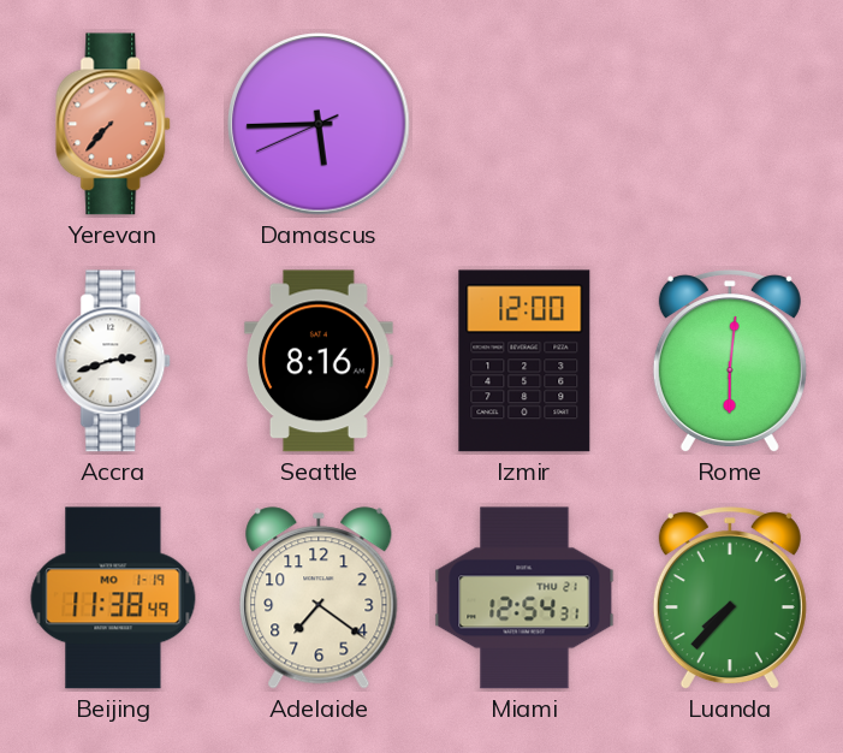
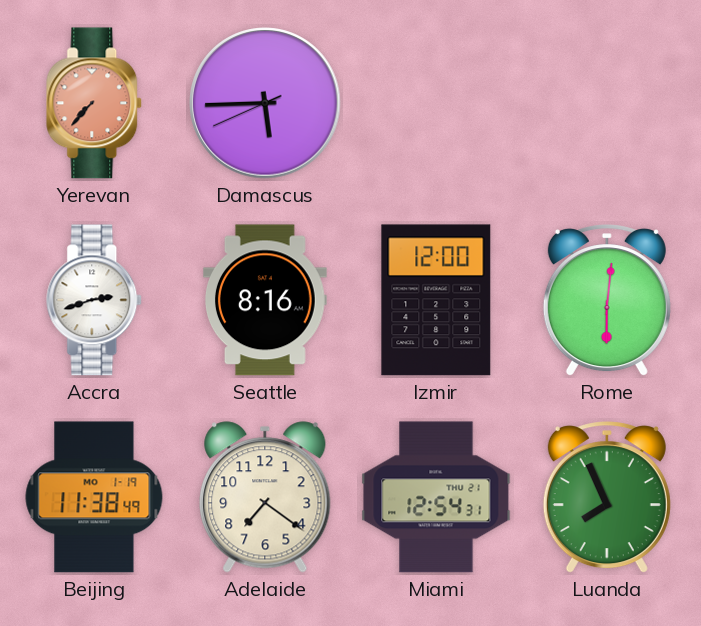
Luanda: 7:37 -> 7:56 (607, 498)
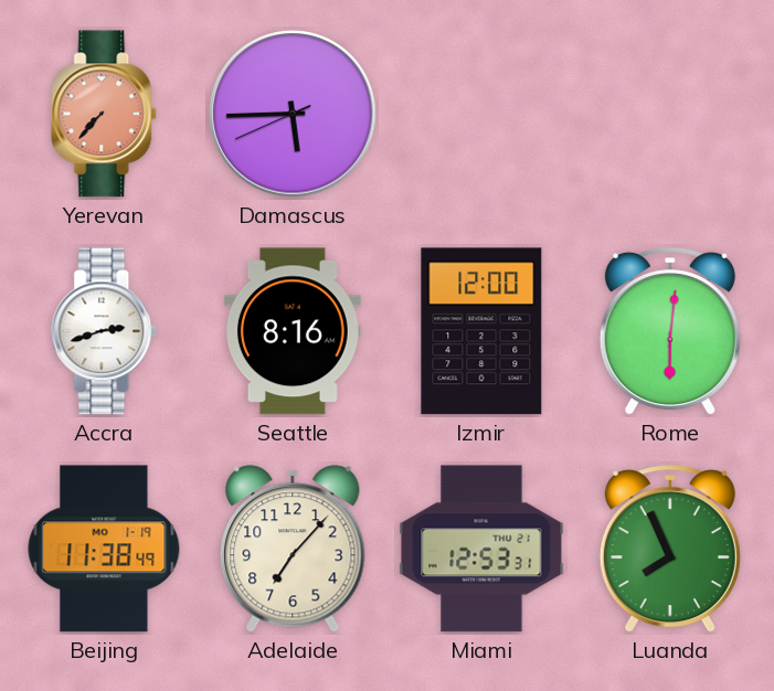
Adelaide: 7:21 -> 7:07 (293, 549)
Miami: 12:54 -> 12:53 (481, 549)
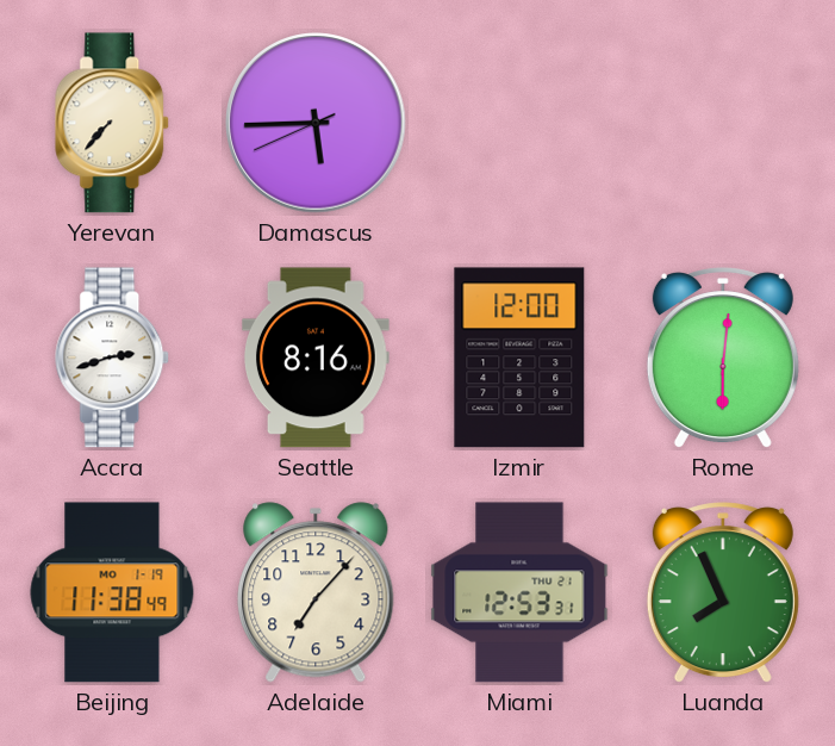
Yerevan dial: salmon -> cream (113, 123)
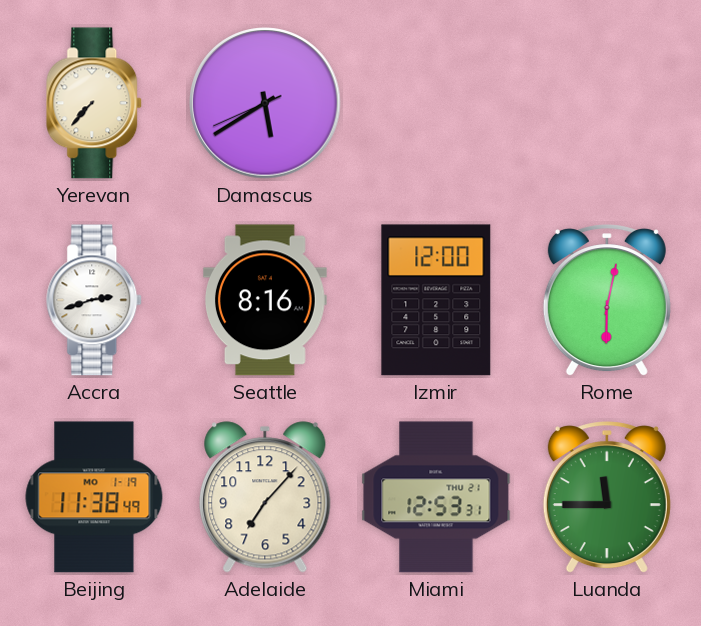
Damascus: 5:44 -> 5:39 (265, 103)
Rome: 6:01 -> 6:02 (607, 301)
Luanda: 7:56 -> 11:45 (607, 498)
